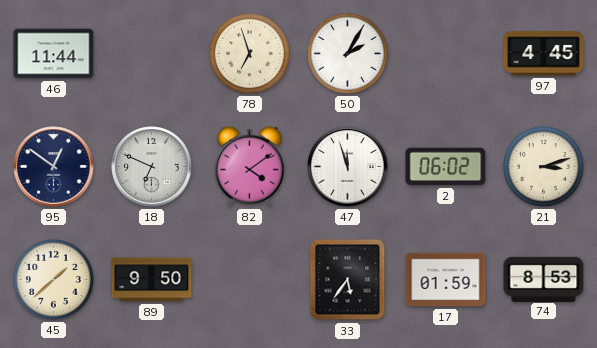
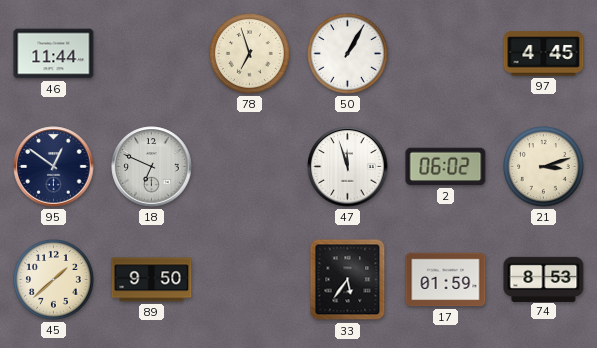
50: 2:05 -> 1:05 (348, 54)
82: 4:09 -> none (250, 166)
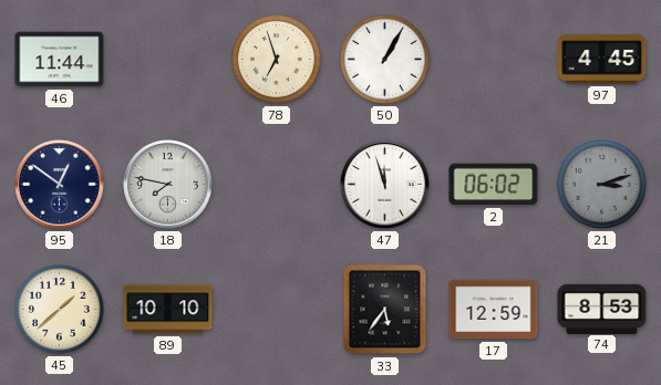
18: 6:49 -> 7:47 (168, 185)
21 dial: cream -> grey (602, 185)
89: 9:50 -> 10:10 (168, 310)
17: 01:59 -> 12:59 (494, 310)
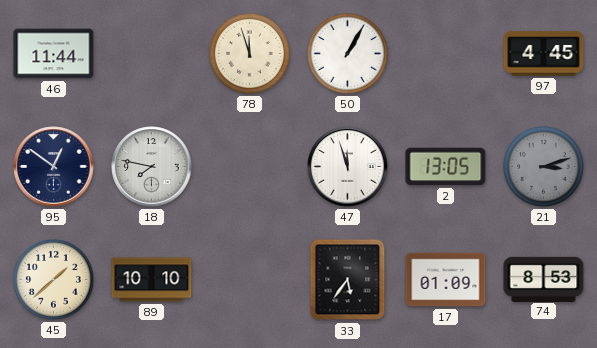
78: 6:57 -> 11:57 (250, 54)
2: 06:02 -> 13:05 (446, 167)
17: 12:59 -> 01:09 (446, 280)
